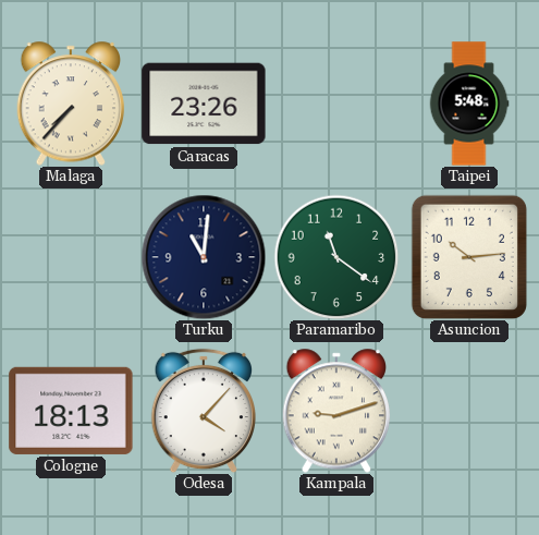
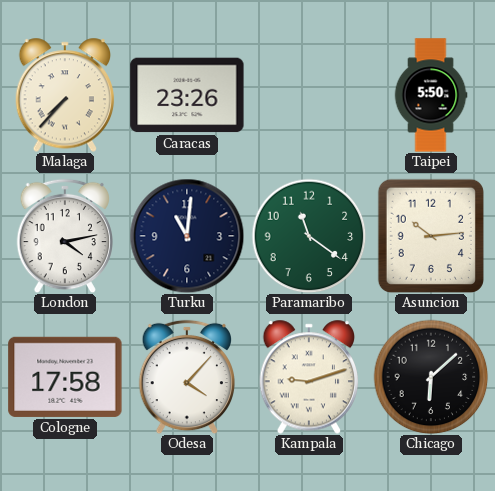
Taipei: 5:48 -> 5:50 (431, 95)
London: none -> 4:13 (64, 236)
Cologne: 18:13 -> 17:58 (65, 377)
Chicago: none -> 6:08 (431, 377)
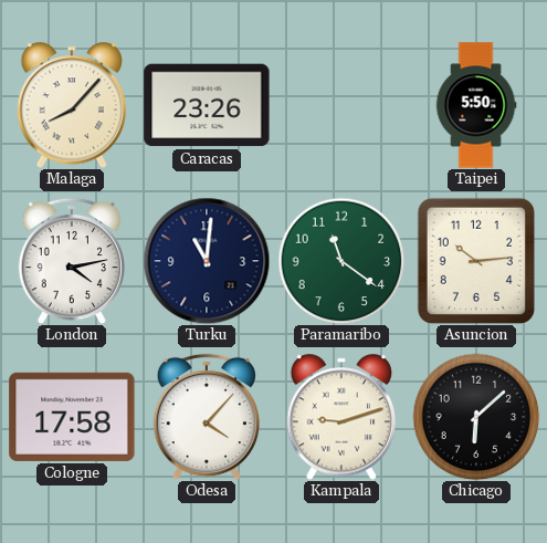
Malaga: 7:37 -> 8:07 (72, 105)
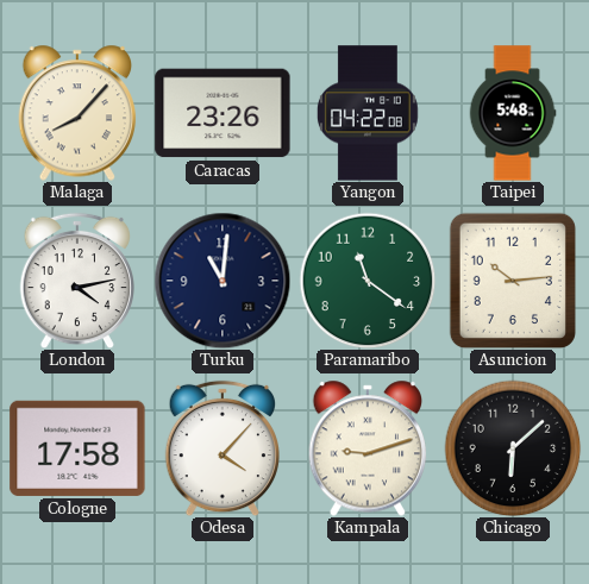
Yangon: none -> 04:22 (368, 113)
Taipei: 5:50 -> 5:48 (513, 113)
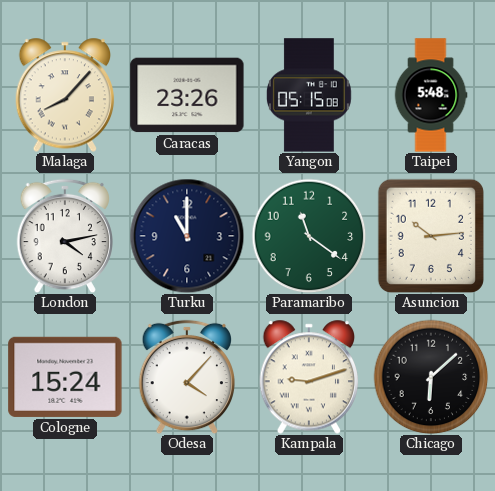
Yangon: 04:22 -> 05:15 (309, 95)
Turku: 11:01 -> 11:00 (187, 236)
Cologne: 17:58 -> 15:24 (65, 377)
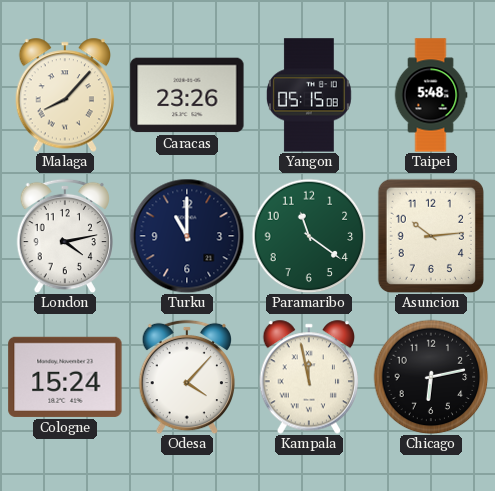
Kampala: 9:12 -> 11:58 (309, 377)
Chicago: 6:08 -> 6:13 (431, 377)
